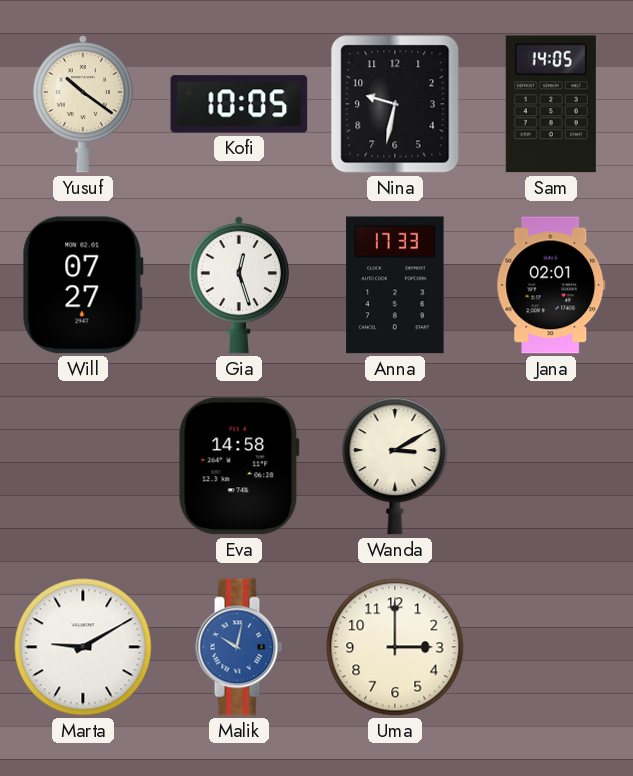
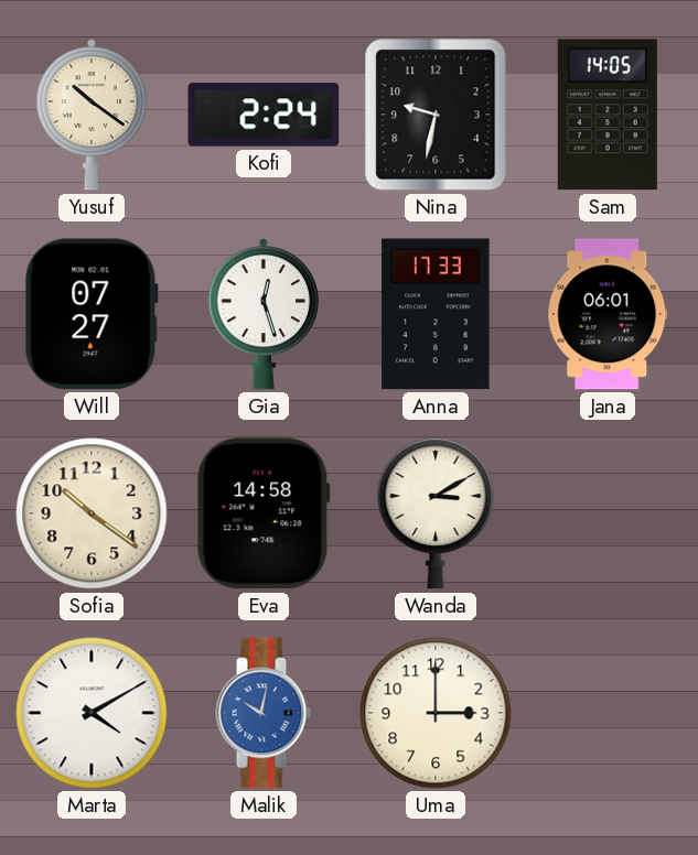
Kofi: 10:05 -> 2:24 (264, 115)
Jana: 02:01 -> 06:01 (608, 314)
Sofia: none -> 10:21 (92, 513)
Marta: 9:10 -> 4:10 (92, 713)
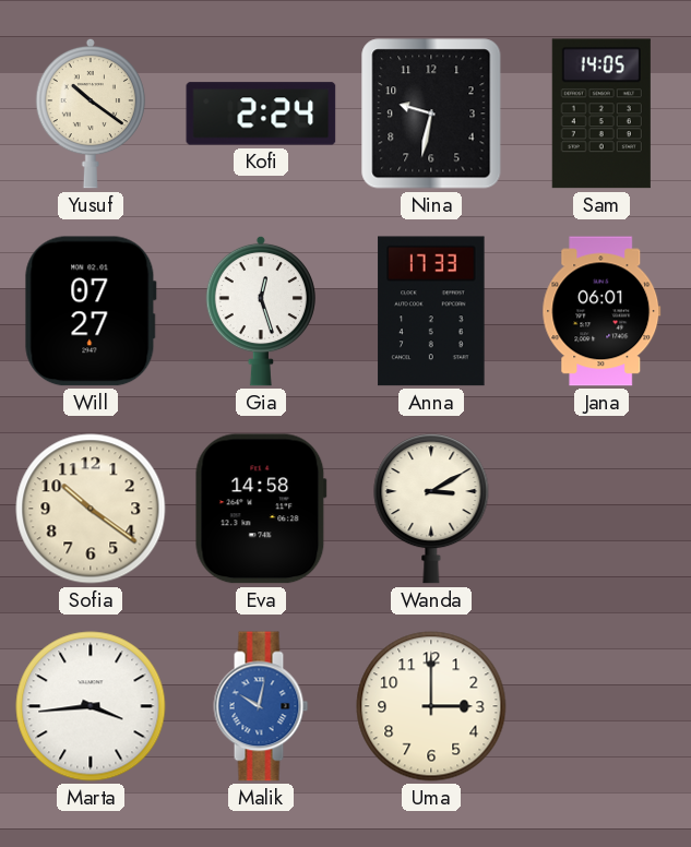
Marta: 4:10 -> 3:44 (91, 706)
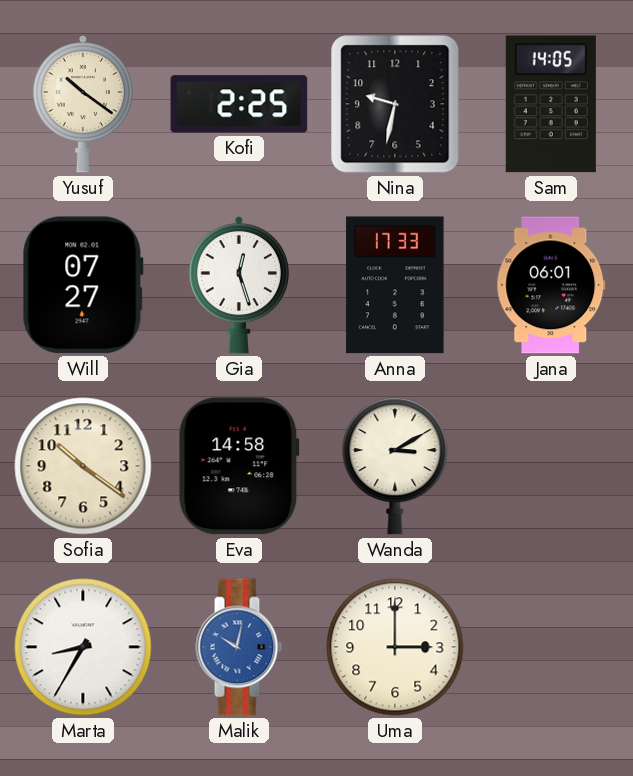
Kofi: 2:24 -> 2:25 (239, 104)
Marta: 3:44 -> 8:35 (83, 647)
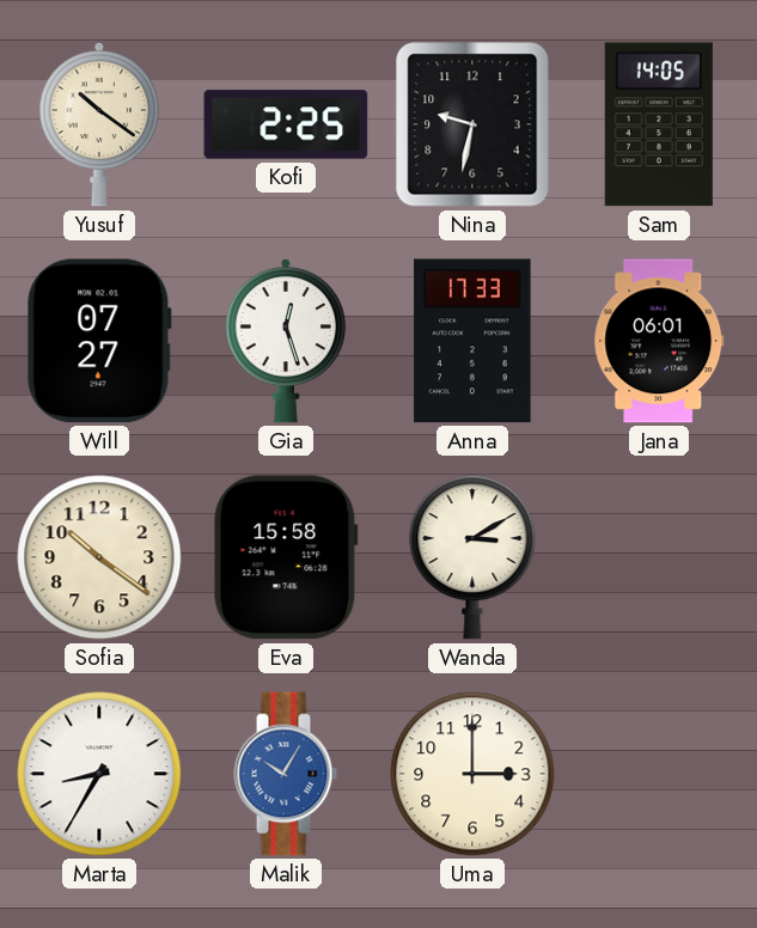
Eva: 14:58 -> 15:58 (286, 557)
Malik: 10:02 -> 10:05 (286, 774)
